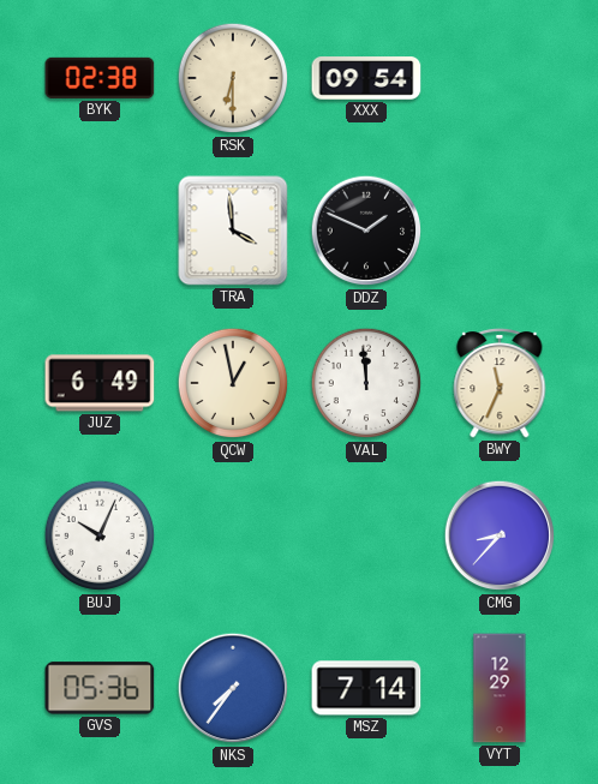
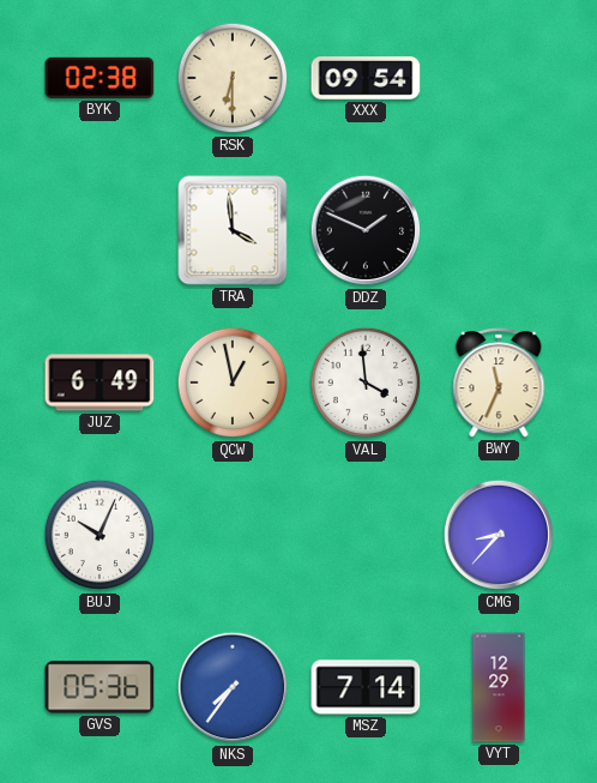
VAL: 11:59 -> 3:59 (366, 383)
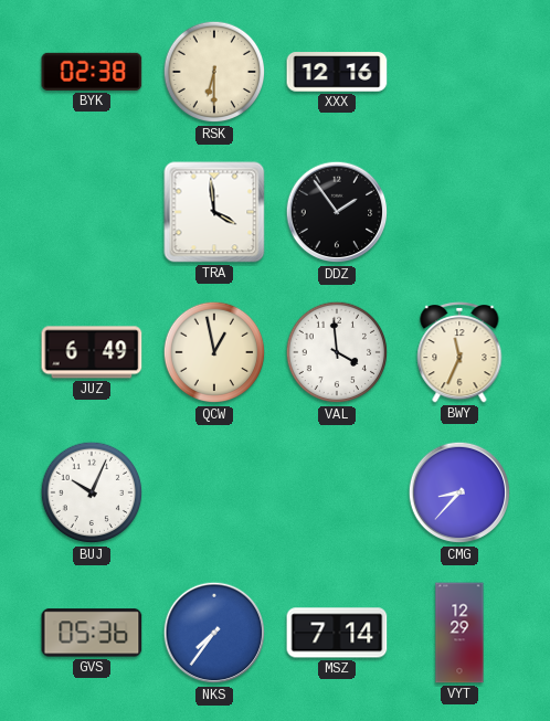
XXX: 09:54 -> 12:16 (337, 72)
DDZ: 1:49 -> 1:54 (337, 212)
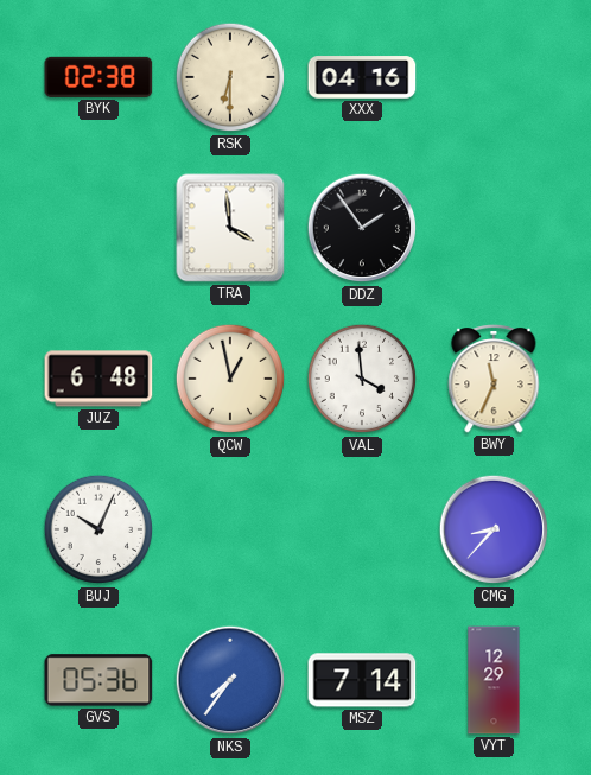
XXX: 12:16 -> 04:16 (362, 77)
JUZ: 6:49 -> 6:48 (99, 379)
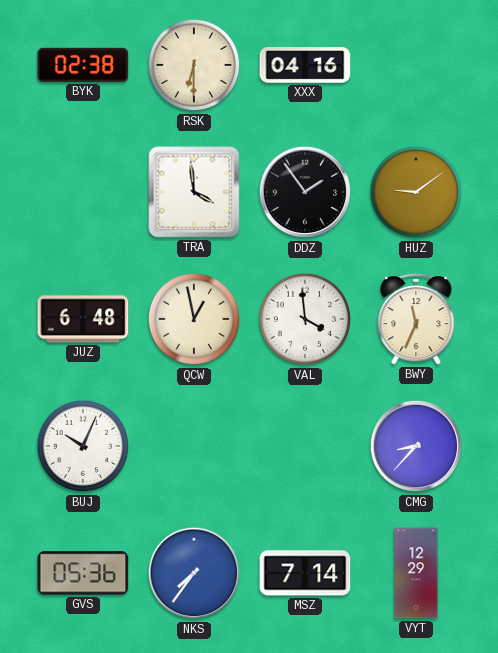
HUZ: none -> 9:09 (416, 192)
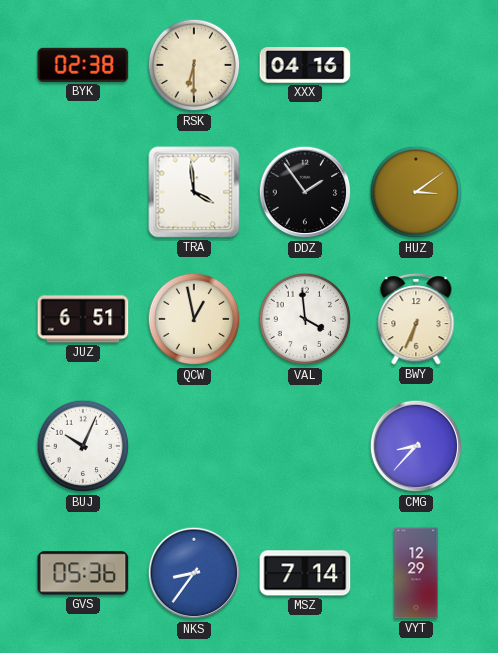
HUZ: 9:09 -> 3:09 (416, 192)
JUZ: 6:48 -> 6:51 (83, 319)
BWY: 11:34 -> 6:34 (416, 319)
NKS: 7:36 -> 8:36 (194, 573)
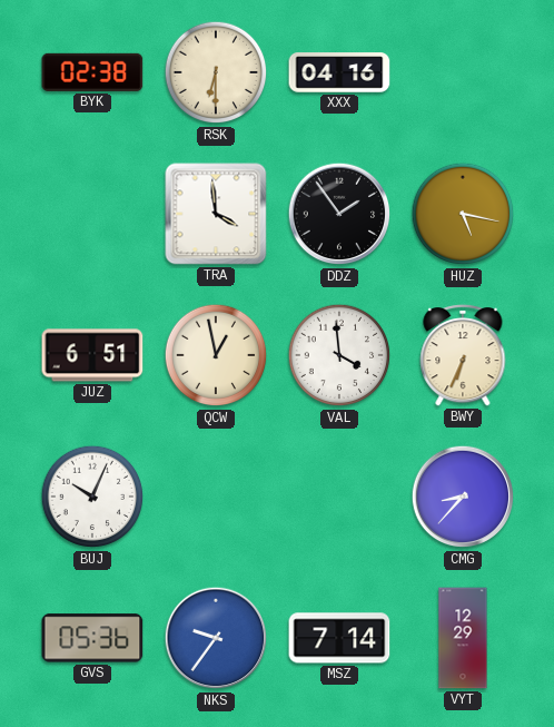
HUZ: 3:09 -> 5:17 (463, 214)
NKS: 8:36 -> 9:36 (216, 638)
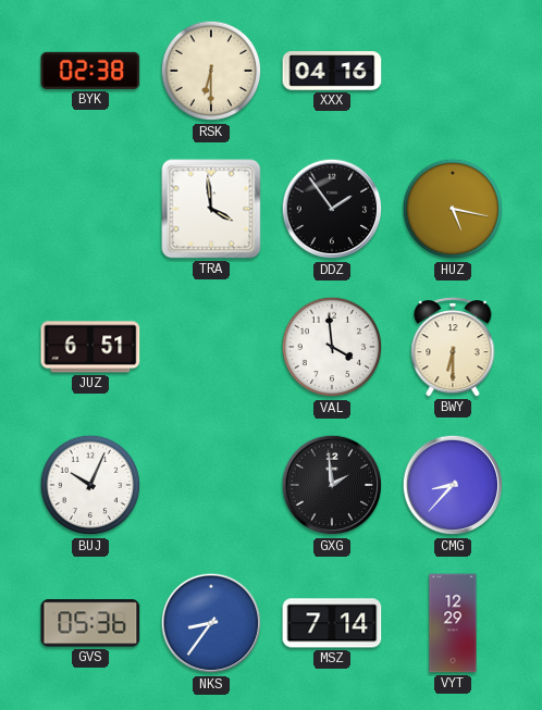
QCW: 12:58 -> none (216, 355)
BWY: 6:34 -> 6:30 (453, 347)
GXG: none -> 1:59 (332, 485)
NKS: 9:36 -> 8:36 (211, 623)
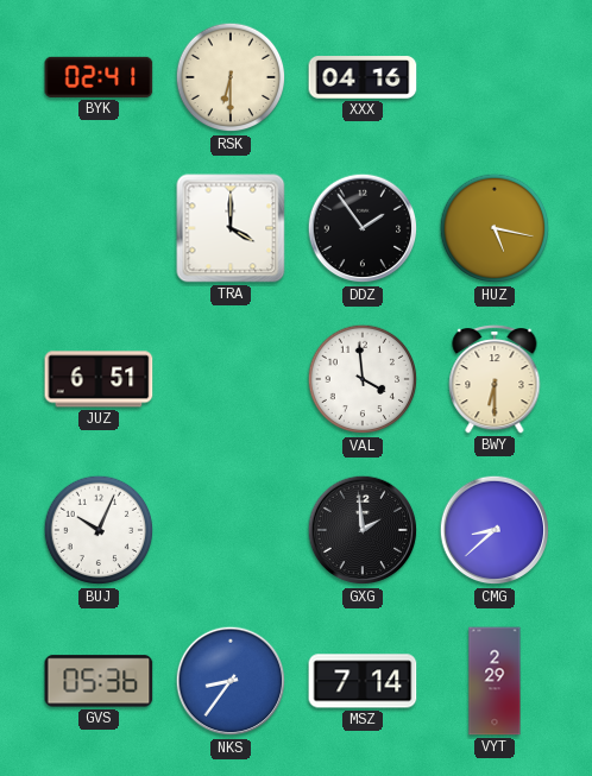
BYK: 02:38 -> 02:41 (99, 77)
TRA: 3:59 -> 4:00 (231, 228)
CMG: 8:37 -> 8:38 (495, 530)
VYT: 12:29 -> 2:29 (495, 681)
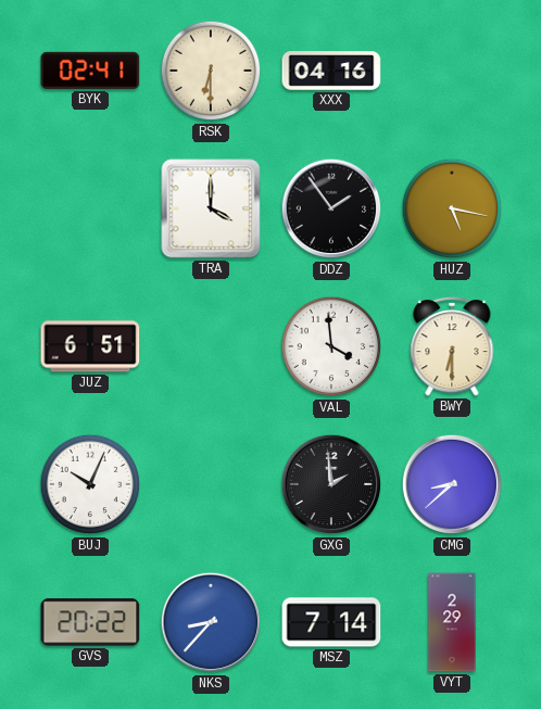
GVS: 05:36 -> 20:22 (90, 622)
NKS: 8:36 -> 8:37 (211, 622)
